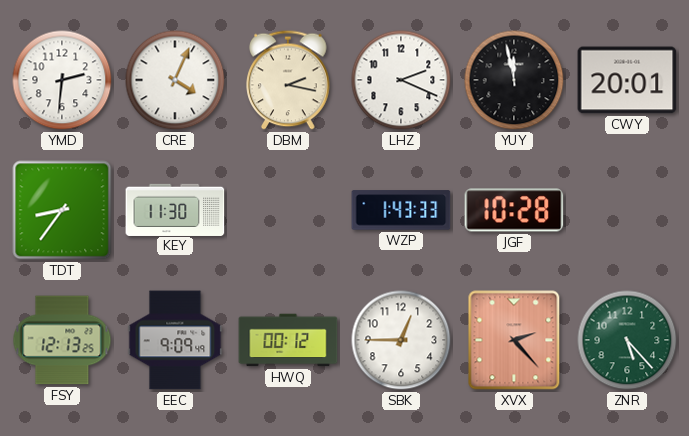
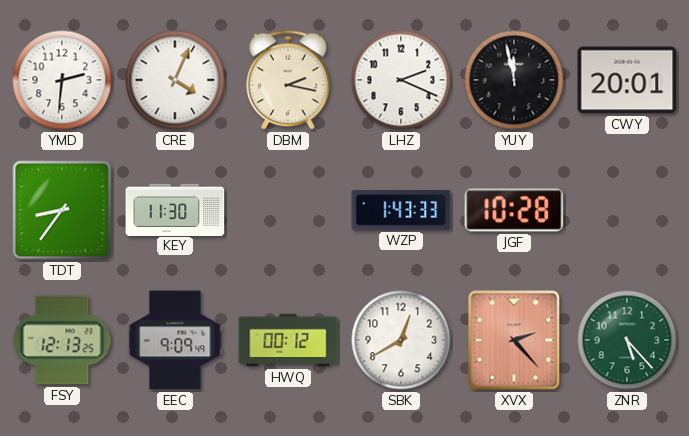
SBK: 12:45 -> 12:40 (401, 340)
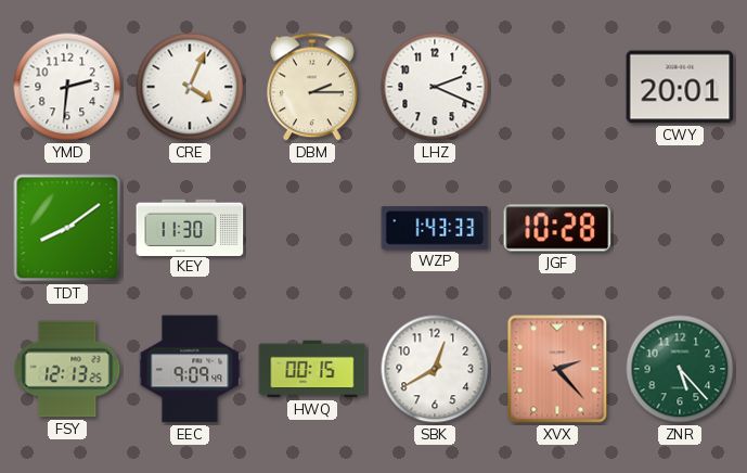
DBM: 2:17 -> 2:15 (312, 87)
YUY: 11:58 -> none (514, 80)
TDT: 8:36 -> 8:09 (67, 228)
HWQ: 00:12 -> 00:15 (312, 369)
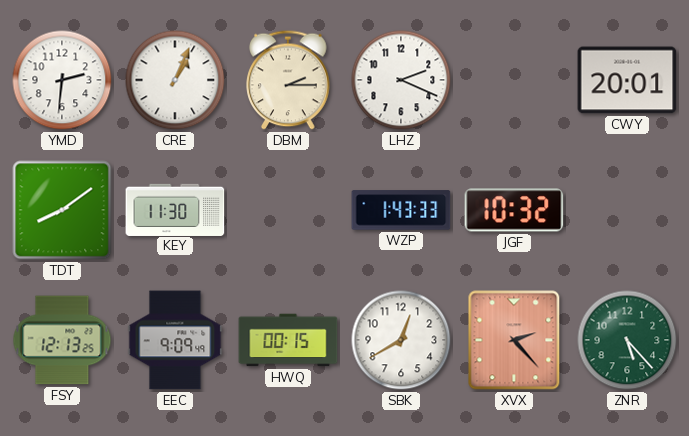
CRE: 4:04 -> 1:04 (175, 80)
JGF: 10:28 -> 10:32 (514, 210)
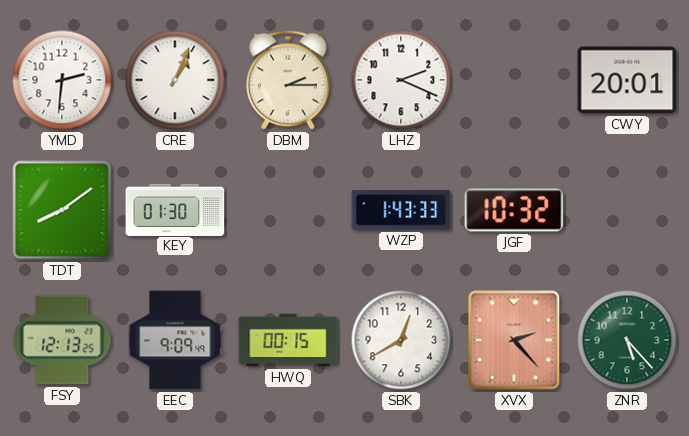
KEY: 11:30 -> 01:30 (175, 209)
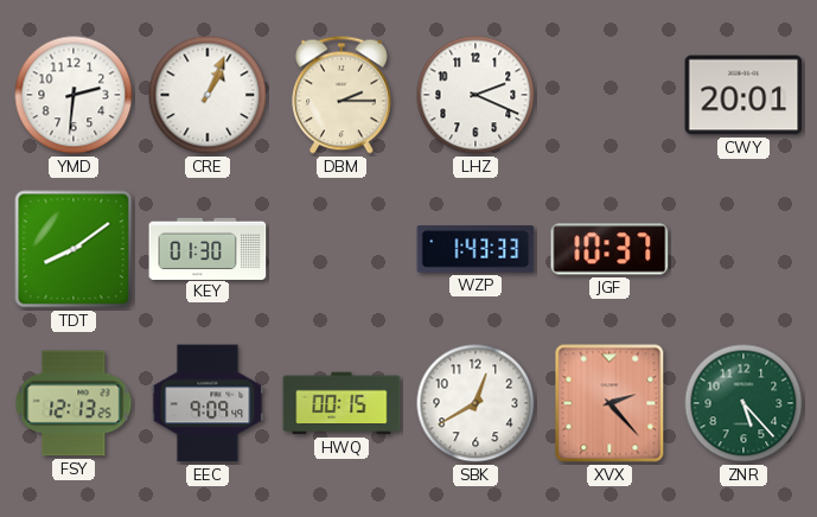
JGF: 10:32 -> 10:37 (609, 249)
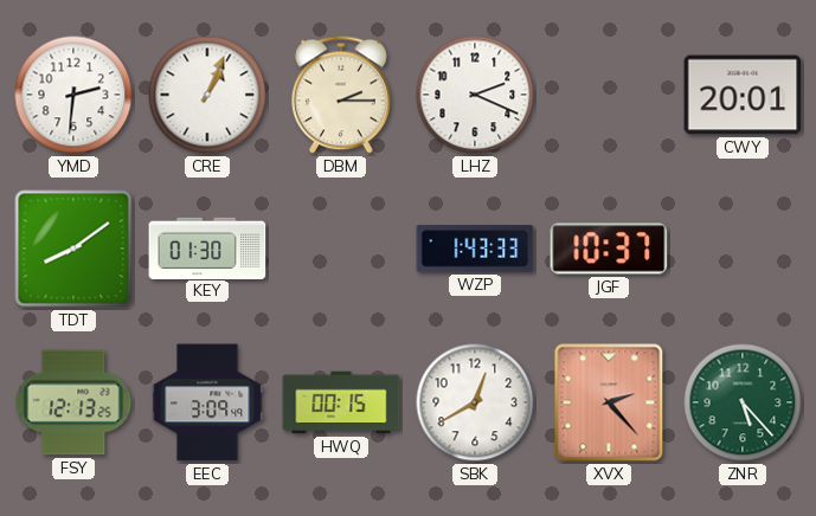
EEC: 9:09 -> 3:09 (207, 402)
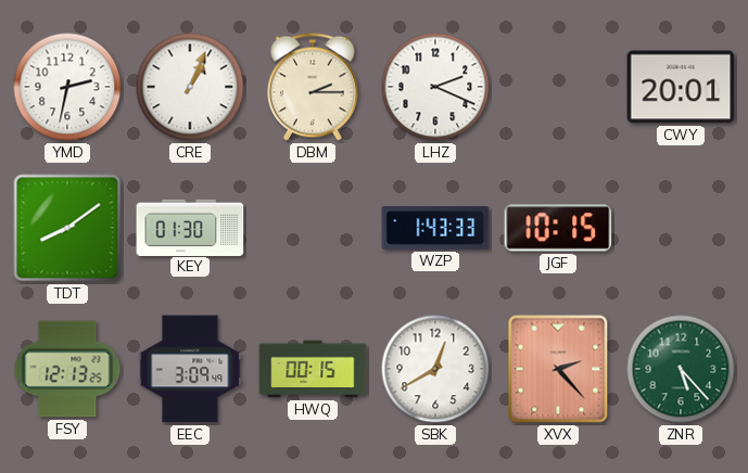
YMD: 2:31 -> 2:32 (67, 87)
JGF: 10:37 -> 10:15 (558, 228)
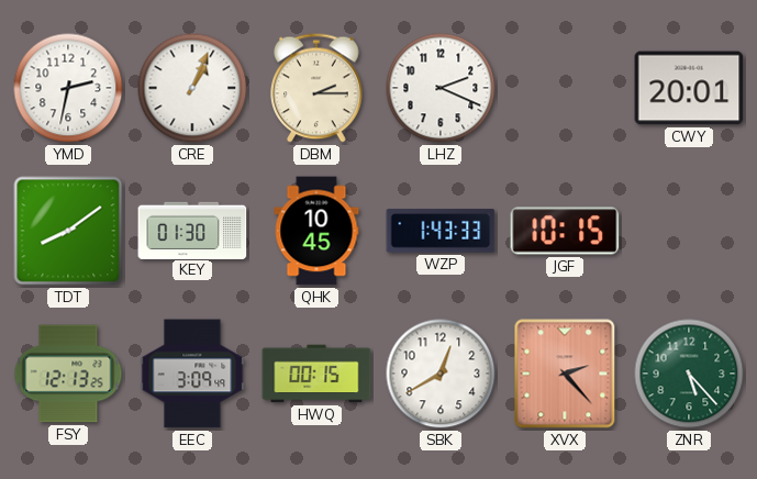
QHK: none -> 10:45 (316, 231)
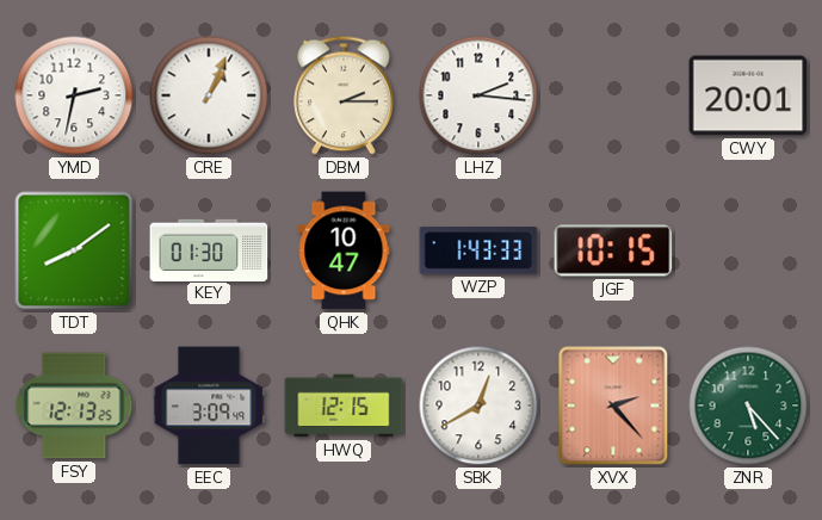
LHZ: 2:19 -> 2:16 (478, 95)
QHK: 10:45 -> 10:47 (344, 250)
HWQ: 00:15 -> 12:15 (344, 406)
